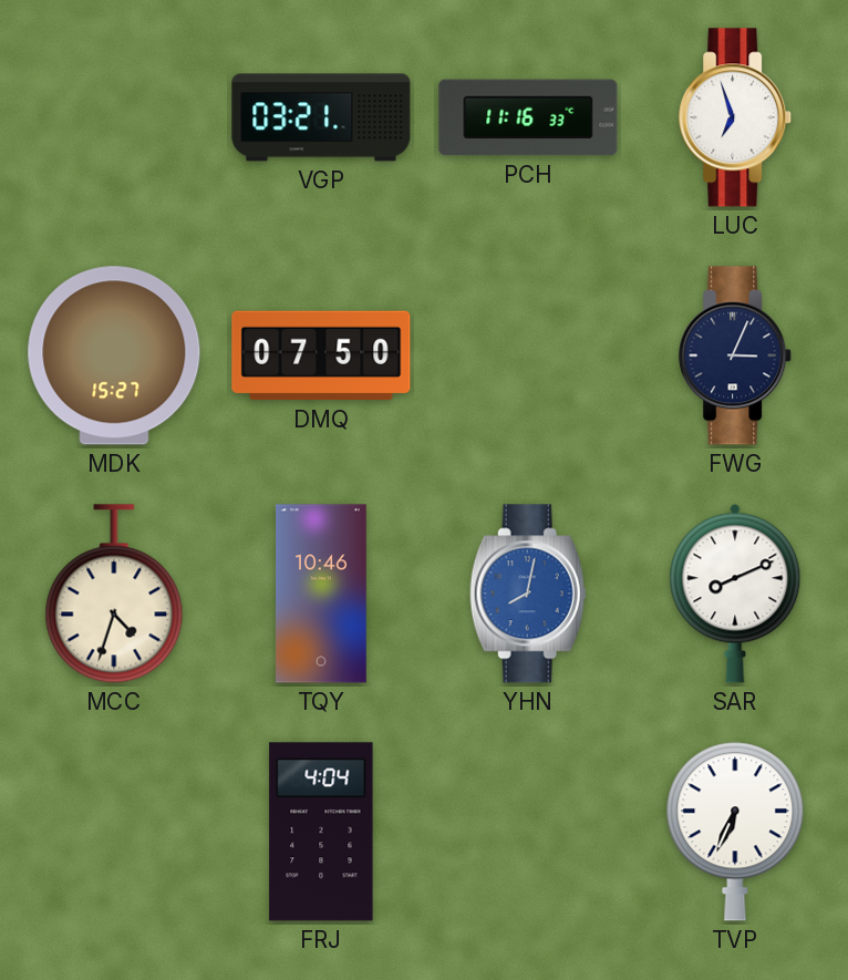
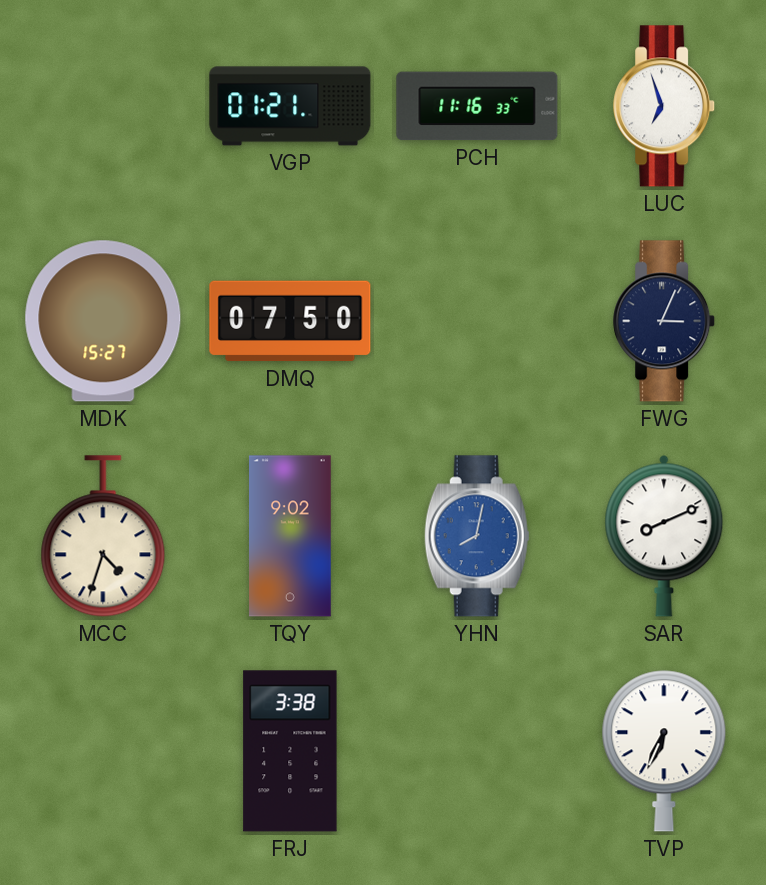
VGP: 03:21 -> 01:21 (290, 106)
TQY: 10:46 -> 9:02 (291, 536)
FRJ: 4:04 -> 3:38 (290, 751)
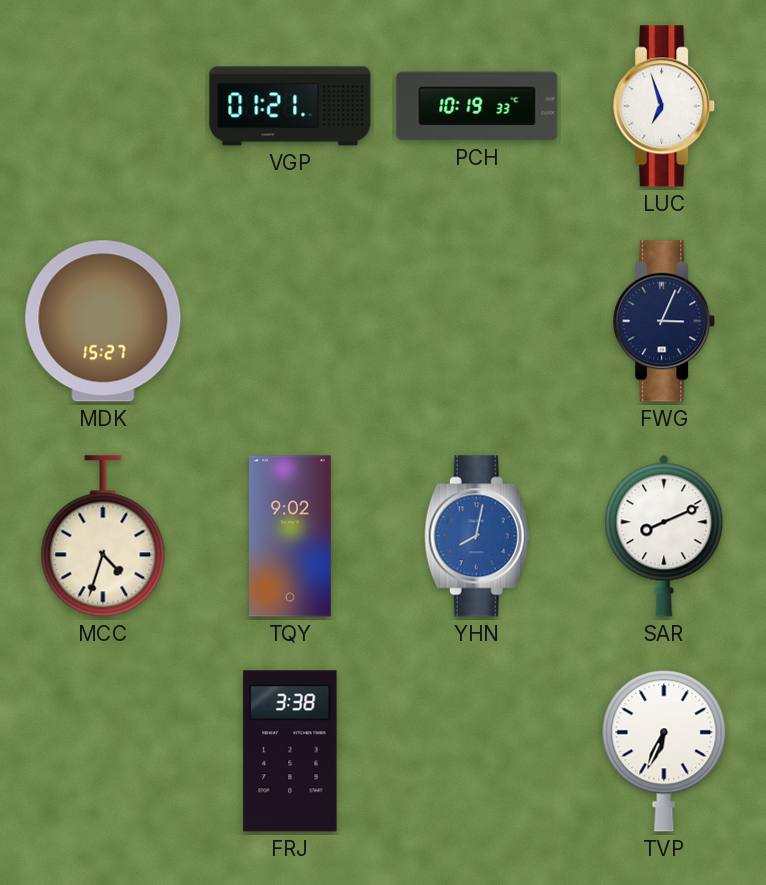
PCH: 11:16 -> 10:19 (477, 106)
DMQ: 07:50 -> none (290, 321)
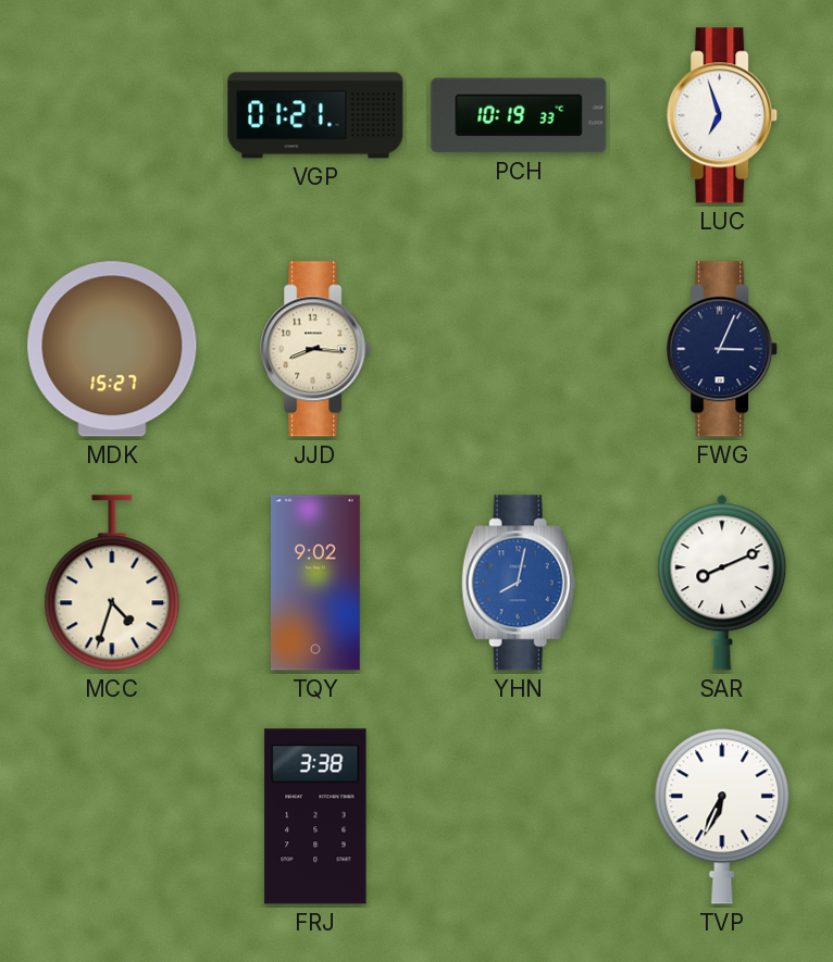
JJD: none -> 8:16 (316, 349)
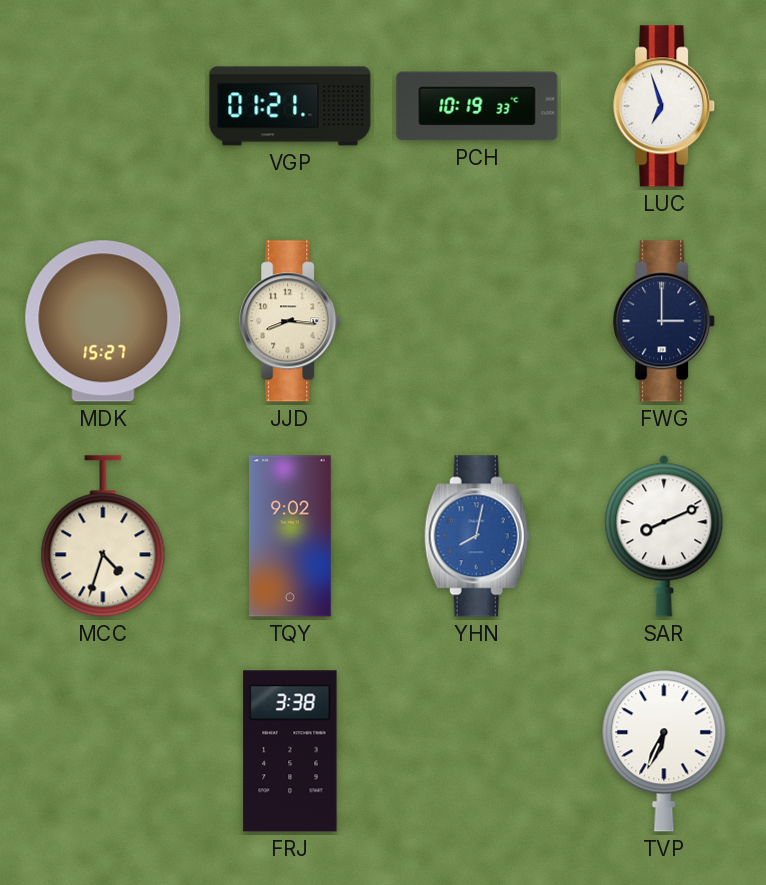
FWG: 3:04 -> 3:00 (665, 321)
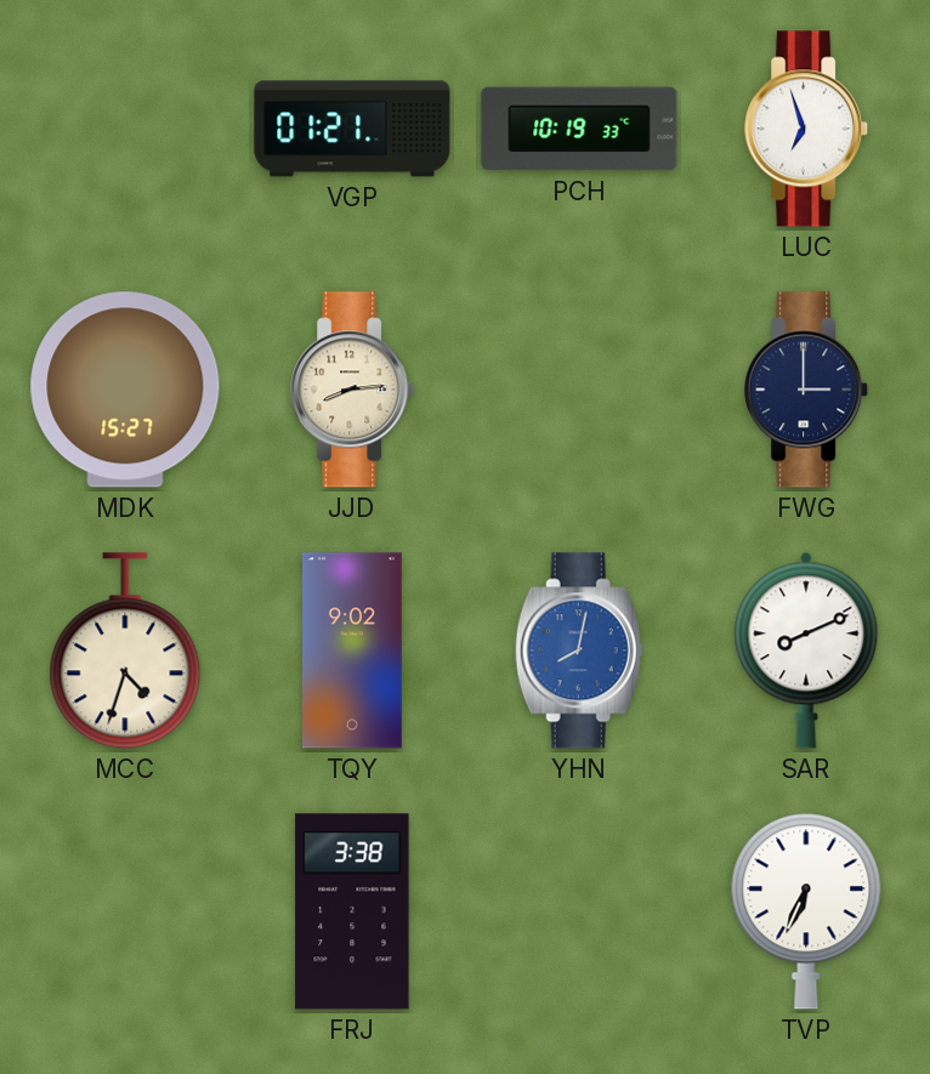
JJD: 8:16 -> 8:14 (353, 390)
